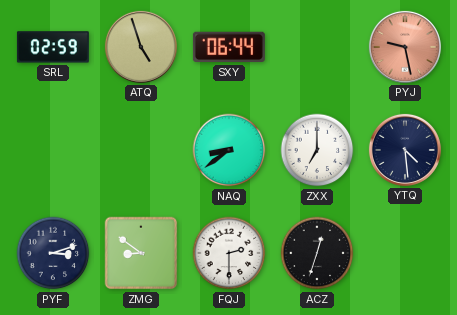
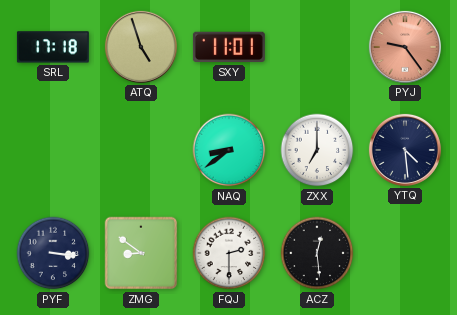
SRL: 02:59 -> 17:18 (53, 47)
SXY: 06:44 -> 11:01 (229, 47)
PYJ: 9:28 -> 9:24 (405, 47)
PYF: 3:12 -> 3:16 (53, 253)
ACZ: 12:33 -> 12:29 (317, 253)
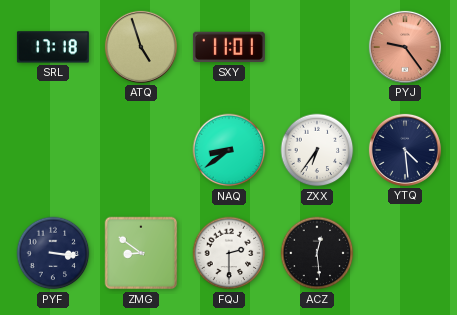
ZXX: 7:00 -> 6:36 (317, 150)
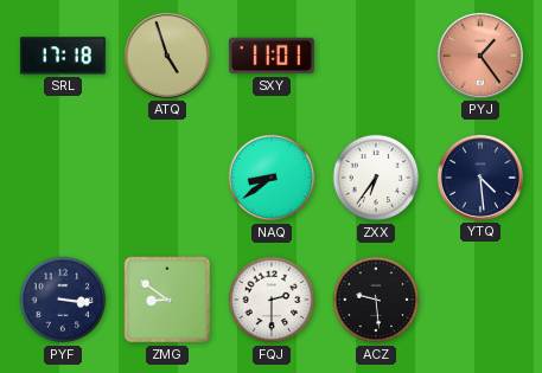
PYJ: 9:24 -> 1:24 (480, 56)
ACZ: 12:29 -> 9:29 (376, 300)
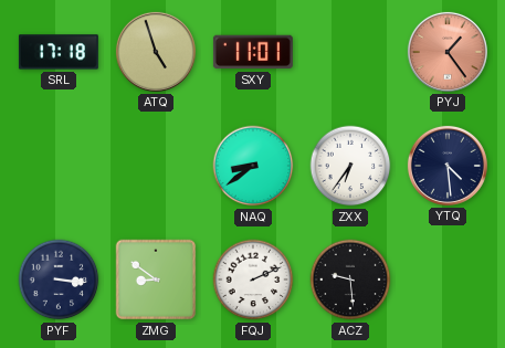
FQJ: 2:30 -> 2:11 (253, 280)
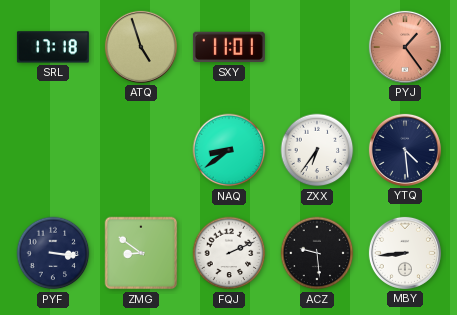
MBY: none -> 8:44 (405, 253)
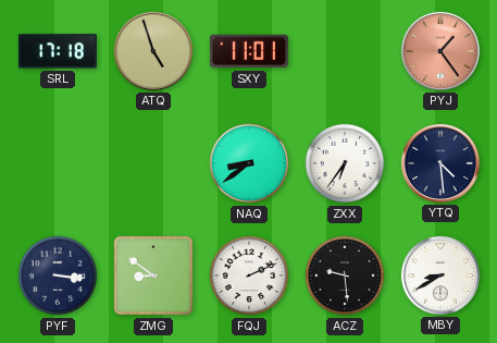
MBY: 8:44 -> 8:40 (440, 275)
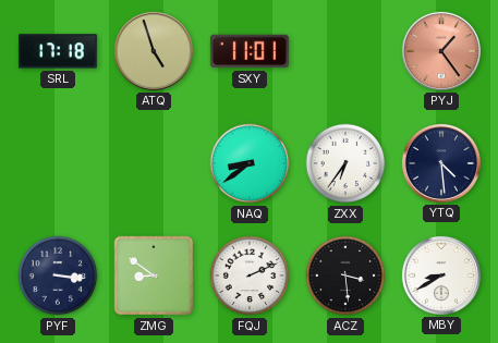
ACZ: 9:29 -> 3:29 (345, 275)
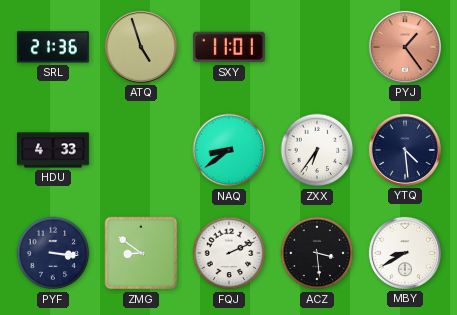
SRL: 17:18 -> 21:36 (53, 47)
HDU: none -> 4:33 (53, 150)
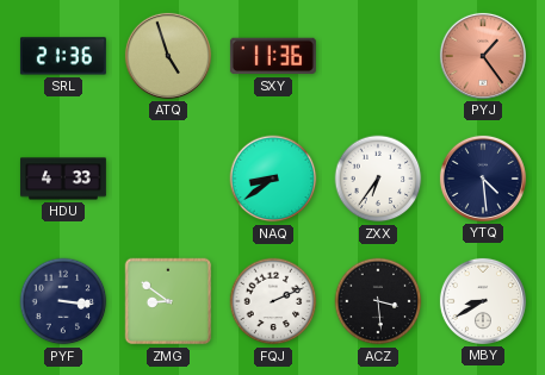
SXY: 11:01 -> 11:36 (273, 56)
